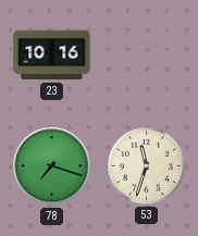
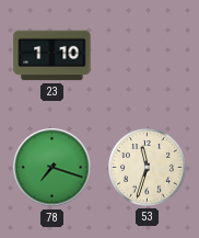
23: 10:16 -> 1:10 (52, 56)
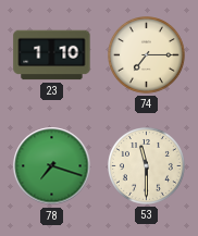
74: none -> 7:15 (147, 55)
53: 11:33 -> 11:30 (147, 166)
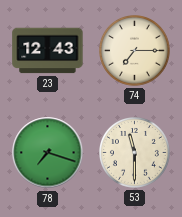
23: 1:10 -> 12:43 (48, 51)
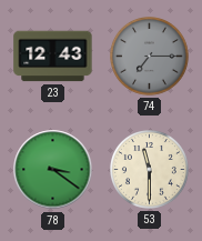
74 dial: cream -> grey (150, 57)
78: 7:18 -> 3:21 (53, 170)
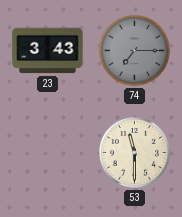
23: 12:43 -> 3:43 (48, 51)
78: 3:21 -> none (53, 170)
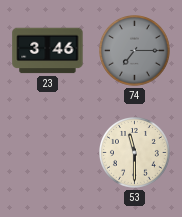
23: 3:43 -> 3:46 (48, 51)
